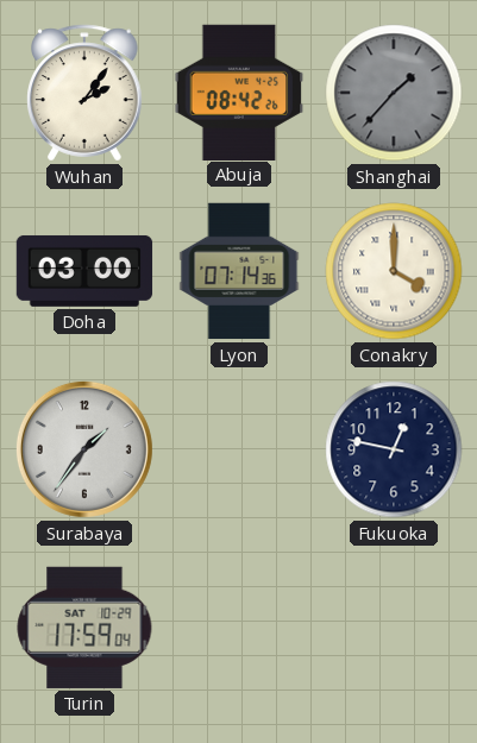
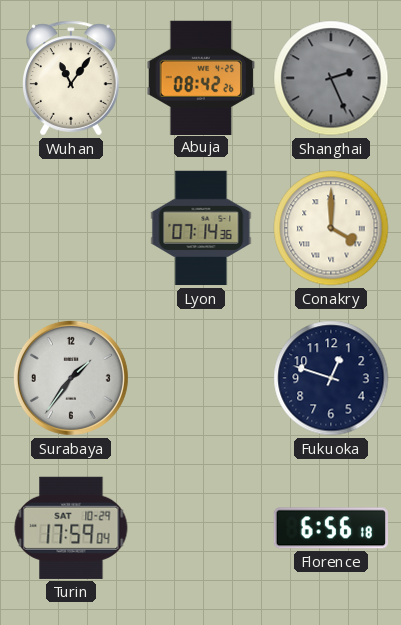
Wuhan: 2:06 -> 11:06 (71, 78)
Shanghai: 1:37 -> 2:26 (331, 78)
Doha: 03:00 -> none (84, 271)
Fukuoka: 12:47 -> 12:48 (331, 378)
Florence: none -> 6:56 (330, 528)
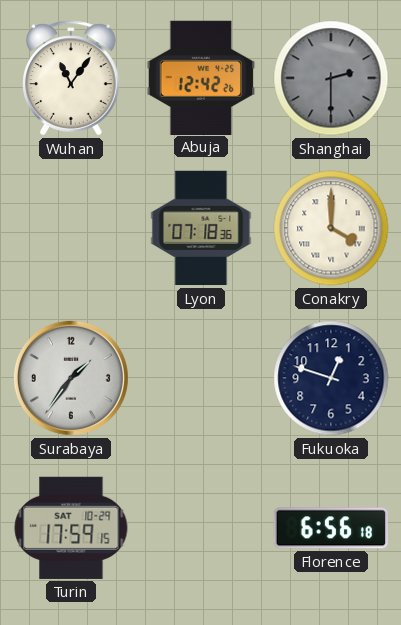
Abuja: 08:42 -> 12:42 (201, 77)
Shanghai: 2:26 -> 2:30 (331, 78)
Lyon: 07:14 -> 07:18 (201, 228)
Turin: 17:59:04 -> 17:59:15 (71, 528)
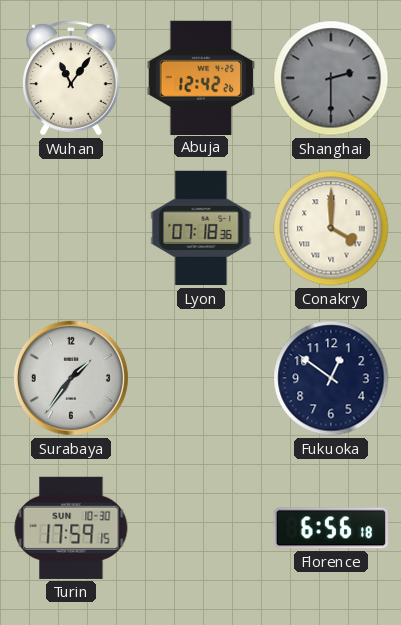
Fukuoka: 12:48 -> 12:51 (331, 378)
Turin date: SAT 10-29 -> SUN 10-30 (71, 528)
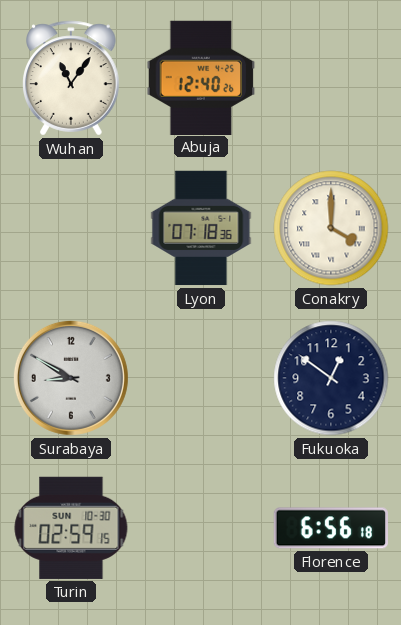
Abuja: 12:42 -> 12:40 (201, 77)
Shanghai: 2:30 -> none (331, 78)
Surabaya: 1:36 -> 8:50 (71, 378)
Turin: 17:59 -> 02:59 (71, 528)
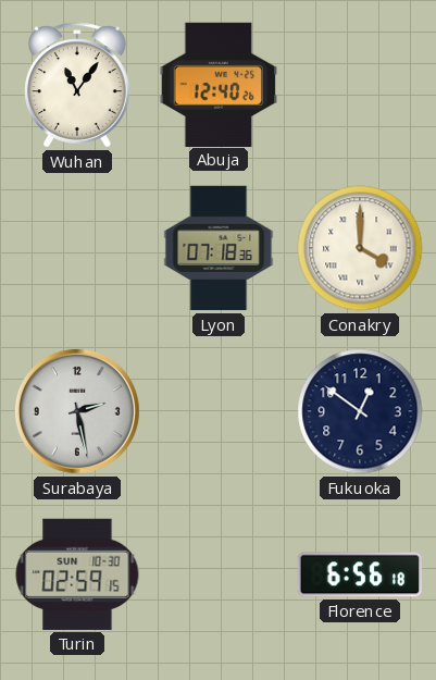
Surabaya: 8:50 -> 2:28 (77, 411)
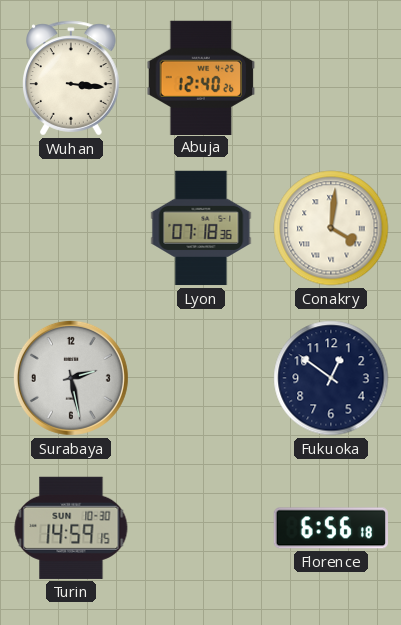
Wuhan: 11:06 -> 3:16 (71, 78)
Conakry: 4:00 -> 4:01 (331, 228)
Turin: 02:59 -> 14:59 (71, 528)
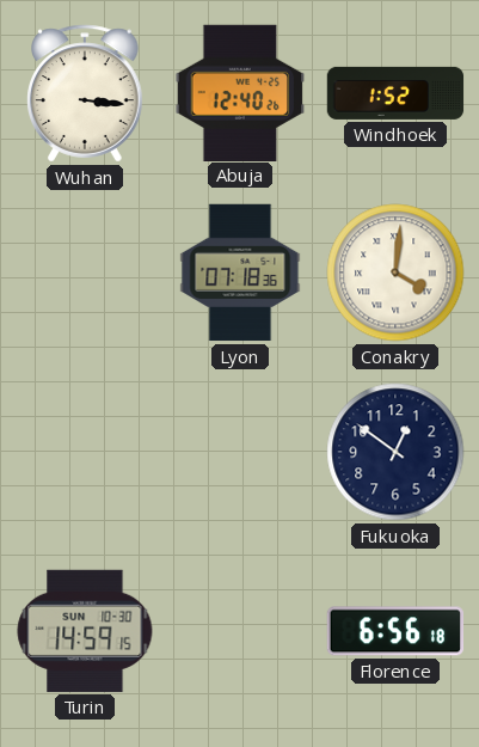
Windhoek: none -> 1:52 (395, 93)
Surabaya: 2:28 -> none (71, 378)
